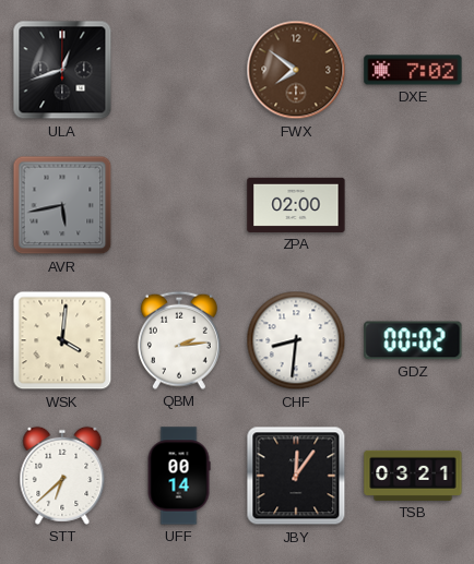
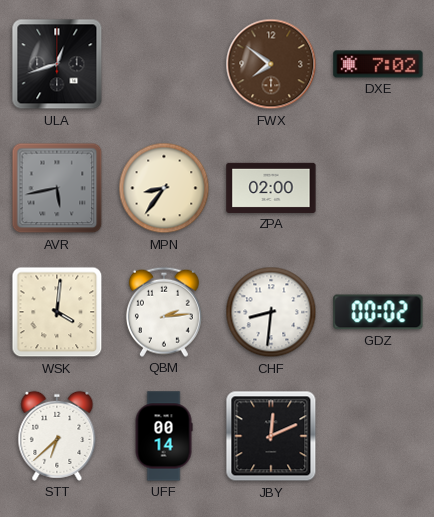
MPN: none -> 8:36 (164, 188)
JBY: 12:06 -> 12:11 (271, 436)
TSB: 03:21 -> none (413, 476)
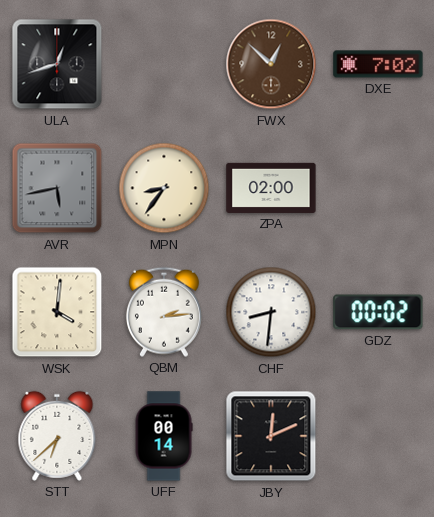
FWX: 7:51 -> 12:52 (271, 64)
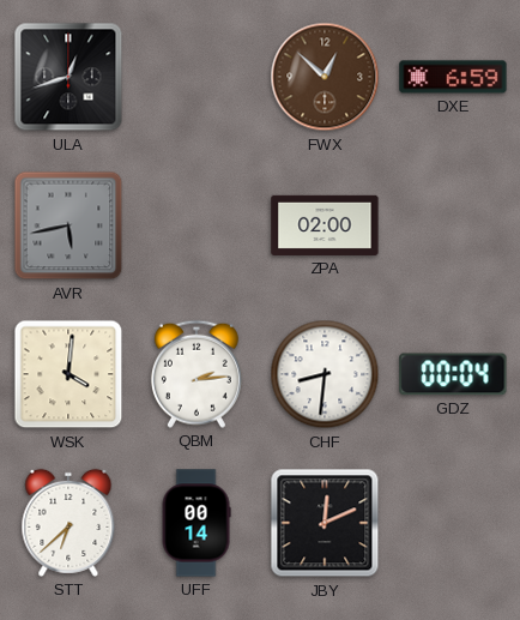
DXE: 7:02 -> 6:59 (453, 77)
MPN: 8:36 -> none (164, 188)
GDZ: 00:02 -> 00:04 (453, 374)
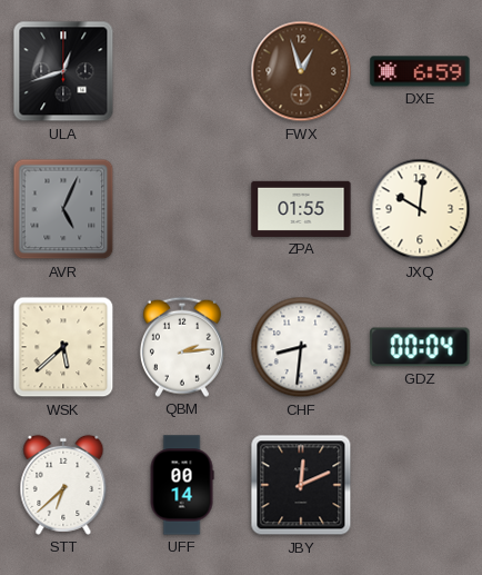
FWX: 12:52 -> 12:57 (301, 71)
AVR: 5:43 -> 5:04 (63, 209)
ZPA: 02:00 -> 01:55 (301, 209)
JXQ: none -> 10:01 (420, 209)
WSK: 4:01 -> 5:38 (63, 347)
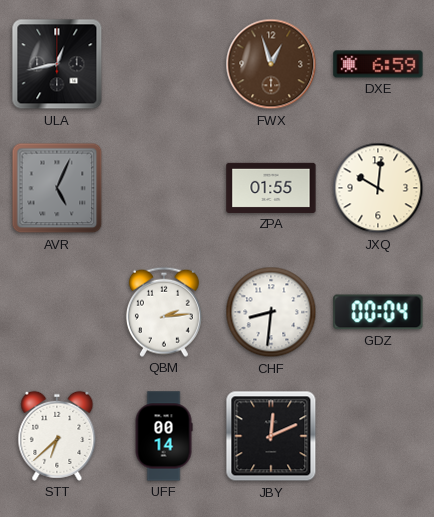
ULA: 12:42 -> 12:43 (57, 64)
WSK: 5:38 -> none (63, 347)
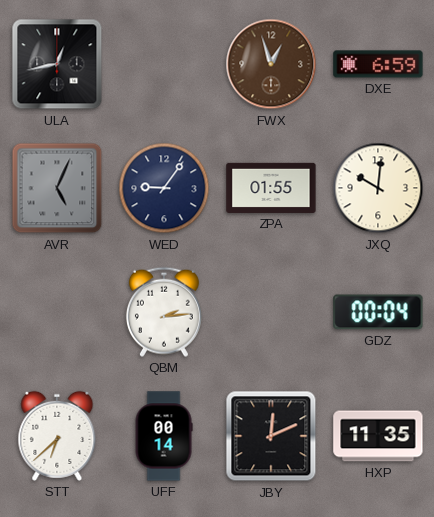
WED: none -> 9:06 (164, 188)
CHF: 8:31 -> none (271, 312)
HXP: none -> 11:35 (378, 436)
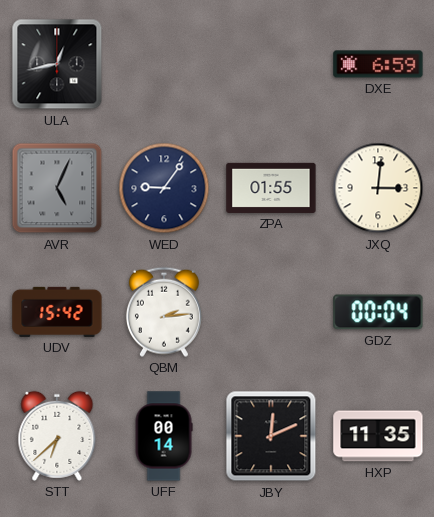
FWX: 12:57 -> none (271, 64)
JXQ: 10:01 -> 3:01 (378, 188)
UDV: none -> 15:42 (57, 312)
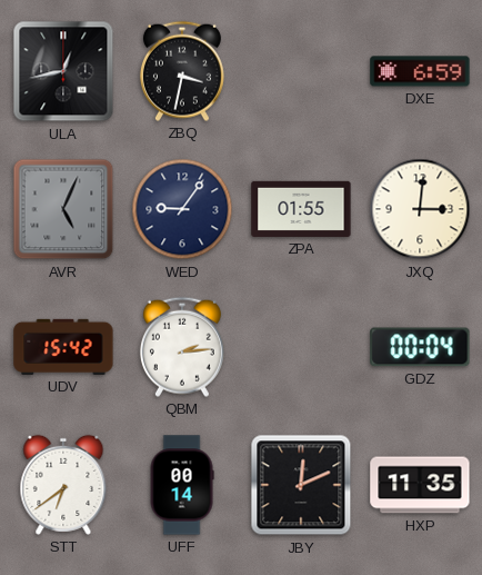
ZBQ: none -> 3:32 (182, 71)
STT: 6:38 -> 6:39 (63, 485)
